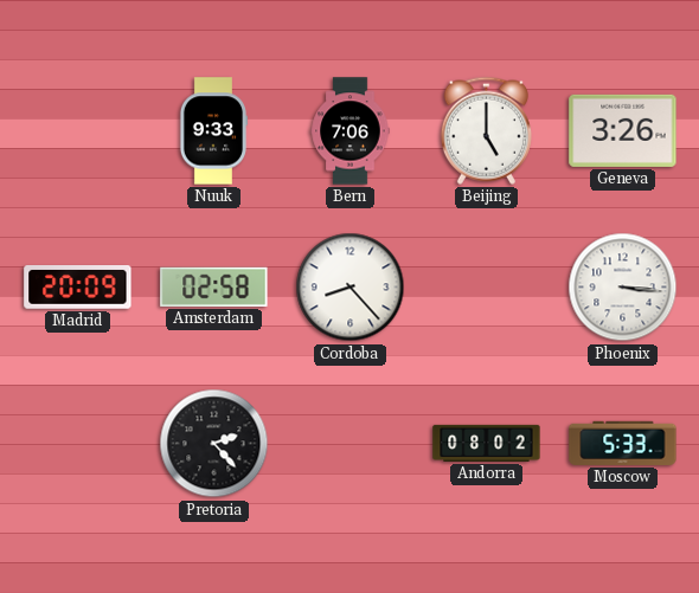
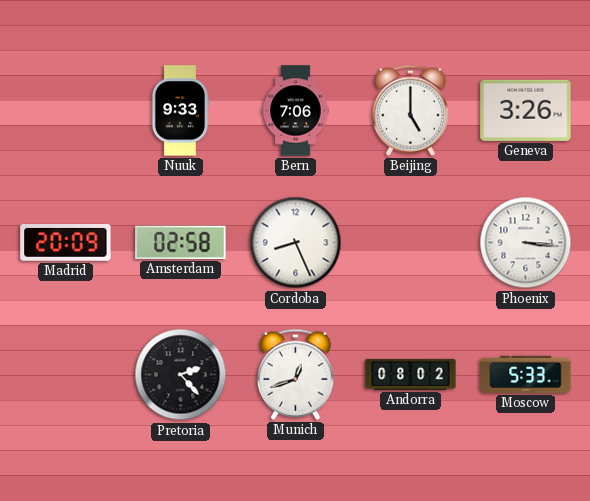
Cordoba: 8:23 -> 8:26 (296, 243)
Munich: none -> 12:42 (295, 374)
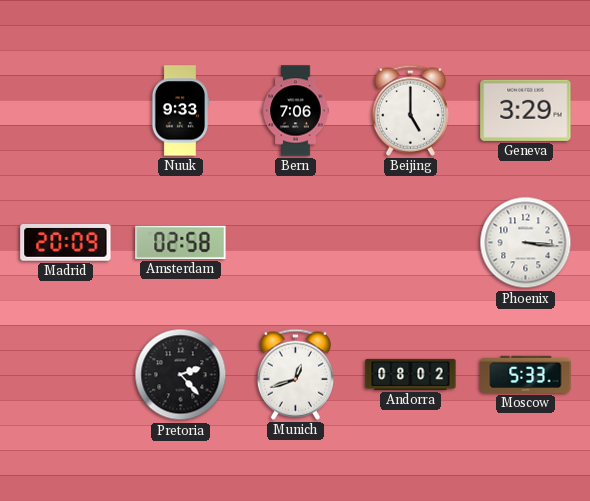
Geneva: 3:26 -> 3:29 (526, 110)
Cordoba: 8:26 -> none (296, 243)
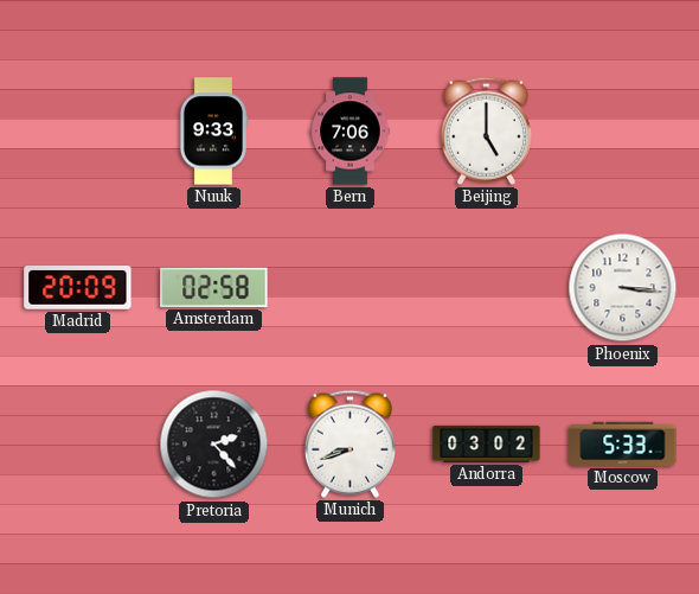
Geneva: 3:29 -> none (526, 110)
Munich: 12:42 -> 8:42 (349, 443)
Andorra: 08:02 -> 03:02 (487, 443)
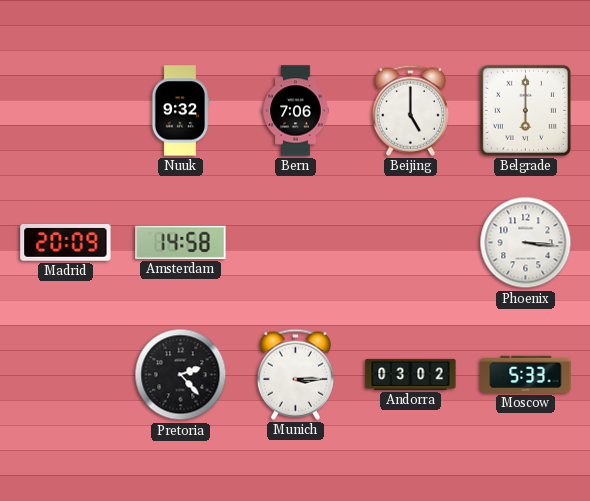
Nuuk: 9:33 -> 9:32 (180, 111)
Belgrade: none -> 6:00 (525, 110)
Amsterdam: 02:58 -> 14:58 (181, 242)
Munich: 8:42 -> 3:15 (295, 374)
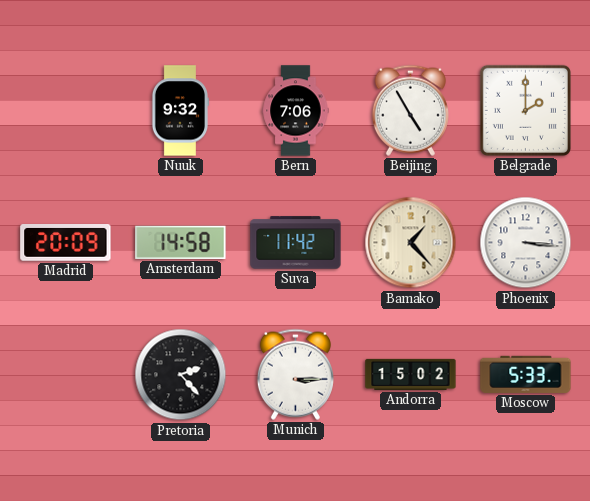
Beijing: 5:00 -> 4:55 (410, 110)
Belgrade: 6:00 -> 2:00 (525, 110)
Suva: none -> 11:42 (296, 243)
Bamako: none -> 1:23 (411, 243)
Andorra: 03:02 -> 15:02 (411, 374)
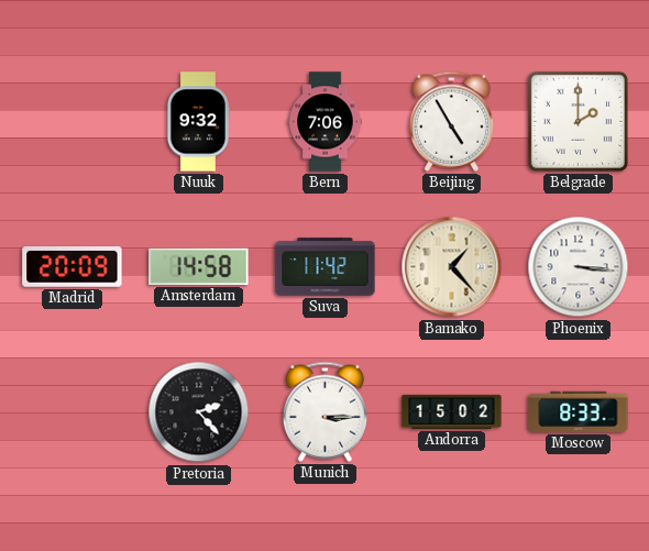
Moscow: 5:33 -> 8:33 (579, 411)
